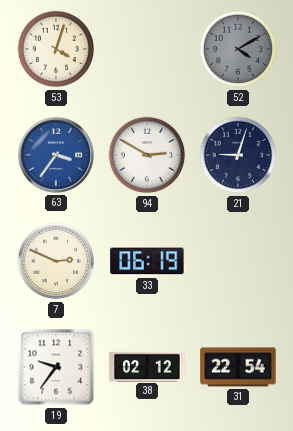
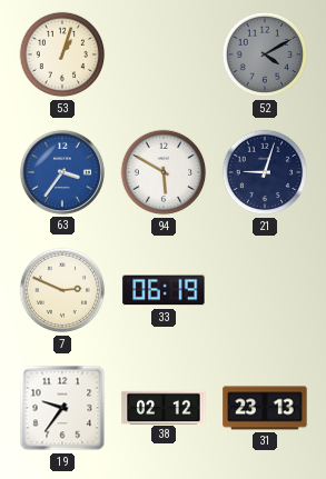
53: 4:03 -> 1:03 (62, 54)
94: 2:50 -> 5:50 (164, 172)
31: 22:54 -> 23:13 (265, 408)
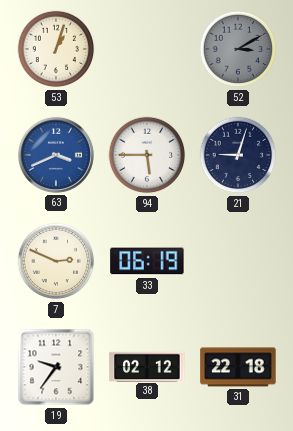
52: 4:10 -> 3:10 (238, 49)
63: 3:36 -> 3:41 (56, 155)
94: 5:50 -> 5:45 (147, 155)
31: 23:13 -> 22:18 (238, 367)
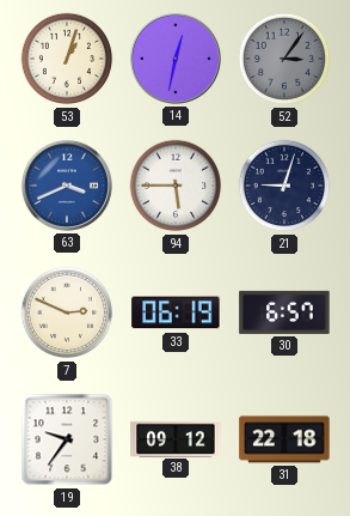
14: none -> 12:32 (176, 59)
52: 3:10 -> 3:06 (284, 59)
30: none -> 6:57 (284, 312)
38: 02:12 -> 09:12 (176, 438)
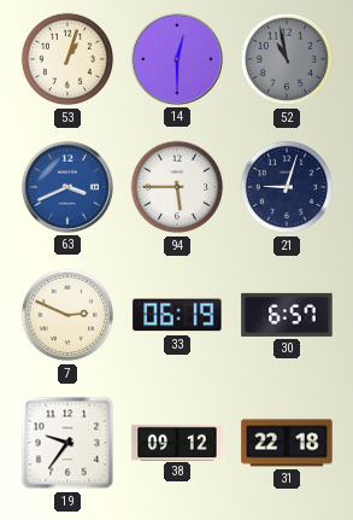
14: 12:32 -> 12:30 (177, 59)
52: 3:06 -> 10:58 (287, 59)
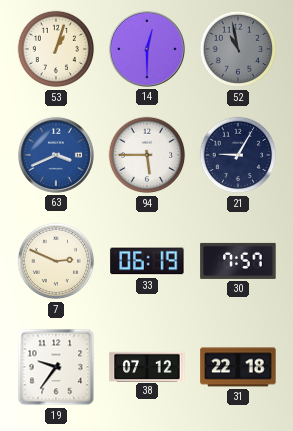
21: 9:03 -> 9:05 (238, 155)
30: 6:57 -> 7:57 (238, 261)
38: 09:12 -> 07:12 (147, 366)
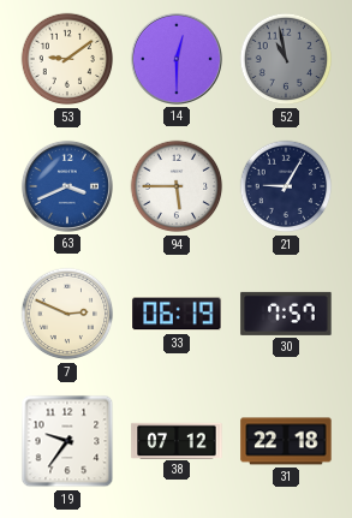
53: 1:03 -> 9:09 (67, 59)
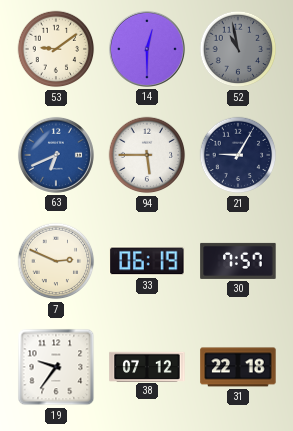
63: 3:41 -> 6:41 (56, 155)
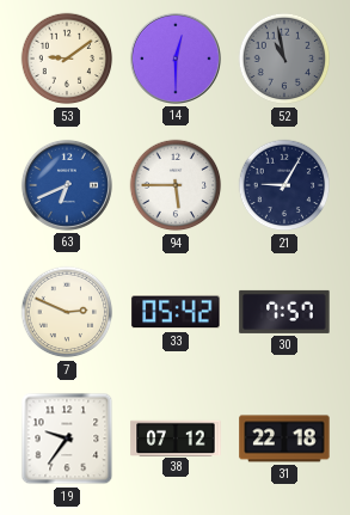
33: 06:19 -> 05:42 (176, 312)
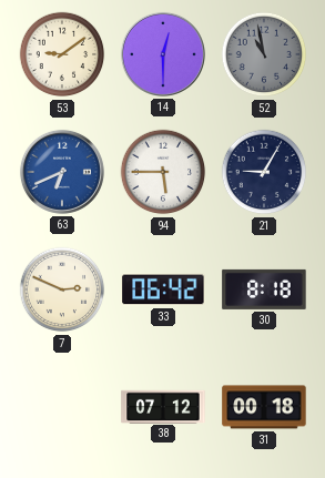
33: 05:42 -> 06:42 (163, 289)
30: 7:57 -> 8:18 (264, 289)
19: 9:36 -> none (67, 439)
31: 22:18 -> 00:18 (264, 407)
